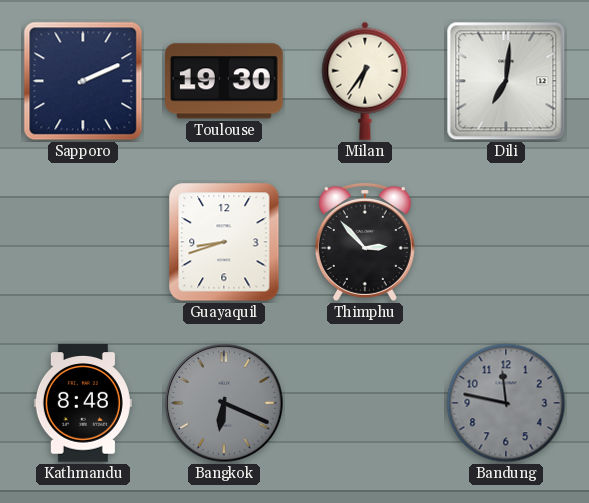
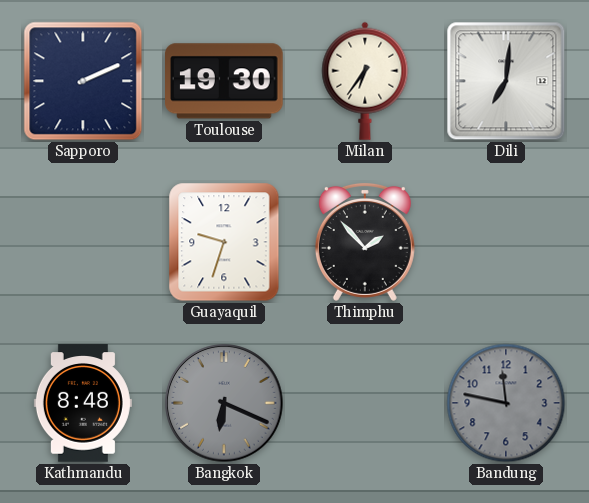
Guayaquil: 8:42 -> 9:33 (224, 242)
Thimphu: 2:53 -> 1:53 (365, 242)
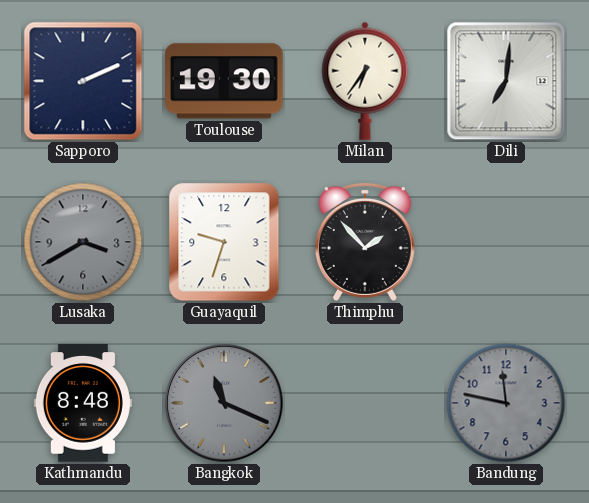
Lusaka: none -> 3:40 (83, 242)
Bangkok: 6:19 -> 11:19 (224, 403)
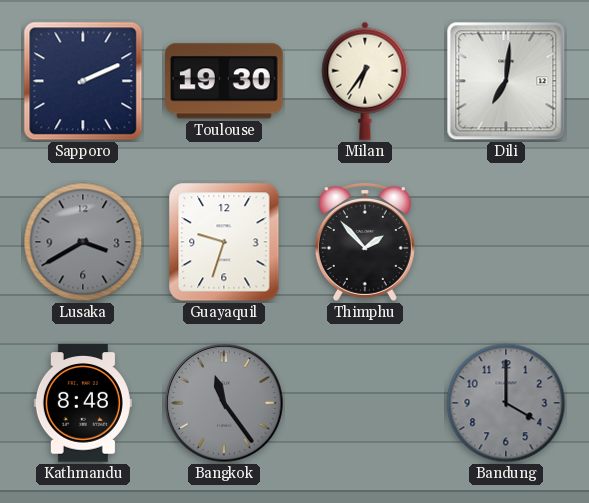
Bangkok: 11:19 -> 11:24 (224, 403)
Bandung: 11:47 -> 4:00 (506, 403)
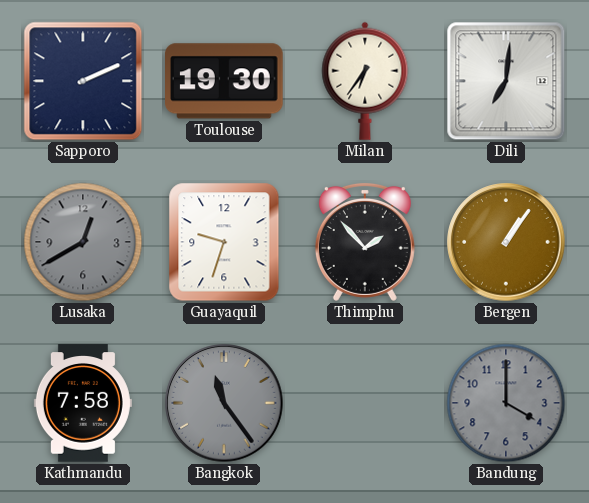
Lusaka: 3:40 -> 12:40 (83, 242)
Bergen: none -> 1:06 (506, 242)
Kathmandu: 8:48 -> 7:58 (83, 403)
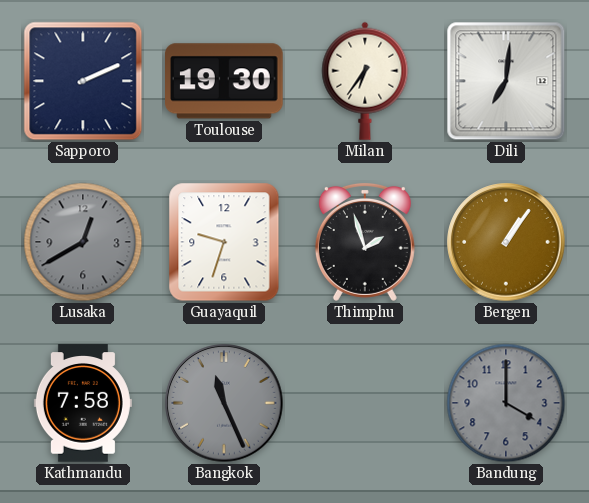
Thimphu: 1:53 -> 1:57 (365, 242)
Bangkok: 11:24 -> 11:26 (224, 403)
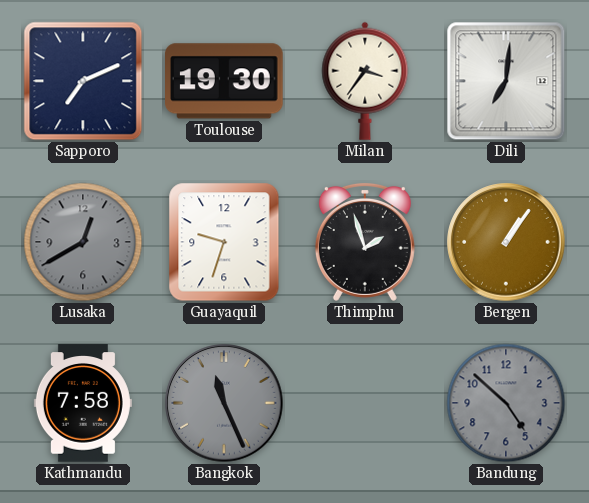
Sapporo: 2:11 -> 7:11 (83, 81)
Milan: 6:36 -> 3:36 (365, 81)
Bandung: 4:00 -> 4:52 (506, 403)
